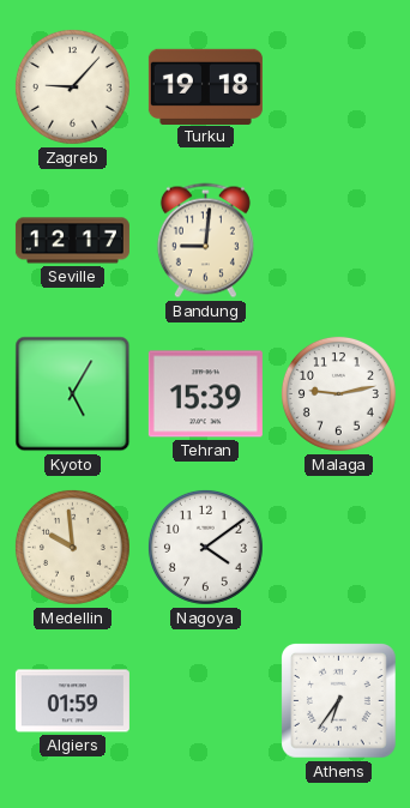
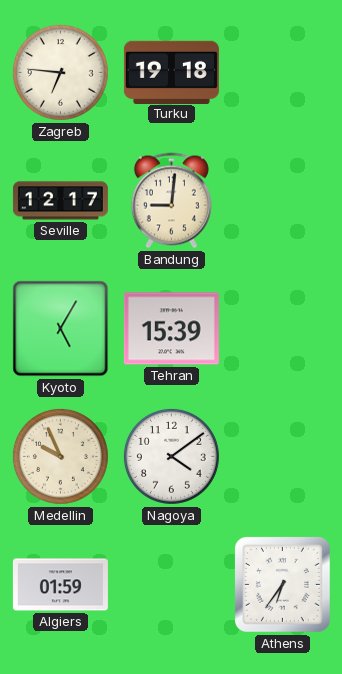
Zagreb: 9:07 -> 6:46 (60, 72)
Malaga: 9:13 -> none (338, 393)
Medellin: 9:59 -> 9:56 (60, 456)
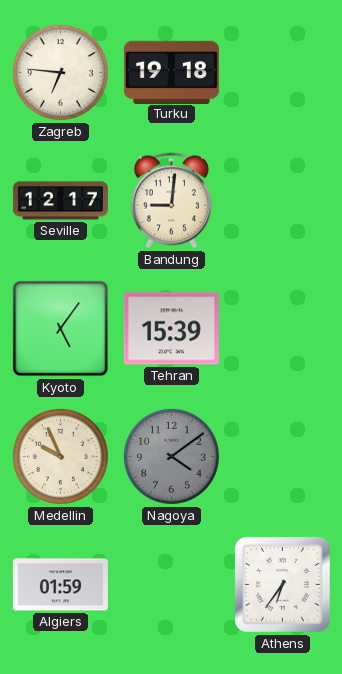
Kyoto: 5:05 -> 5:06 (61, 329)
Nagoya dial: white -> grey (171, 456)
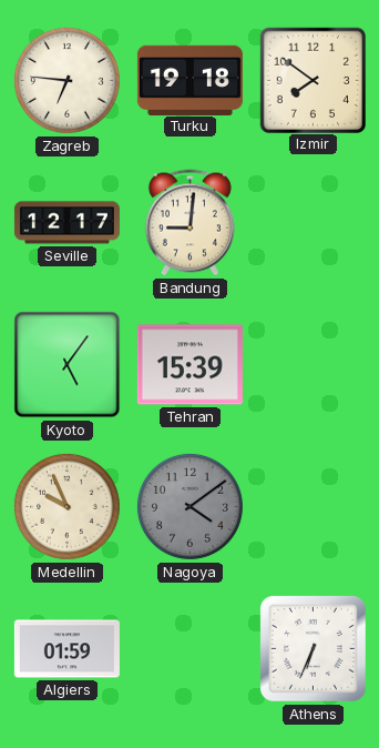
Izmir: none -> 7:51 (313, 80)
Athens: 6:36 -> 6:34 (314, 649)
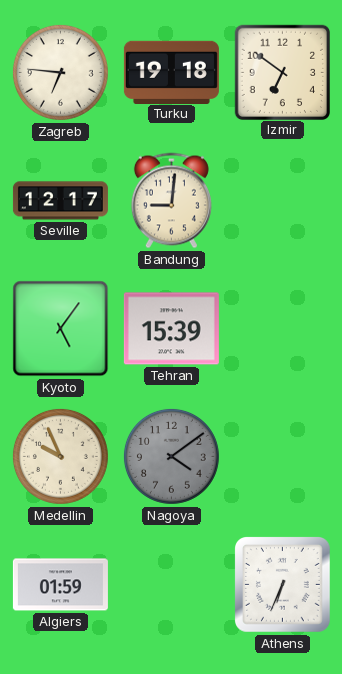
Izmir: 7:51 -> 6:51 (282, 72)
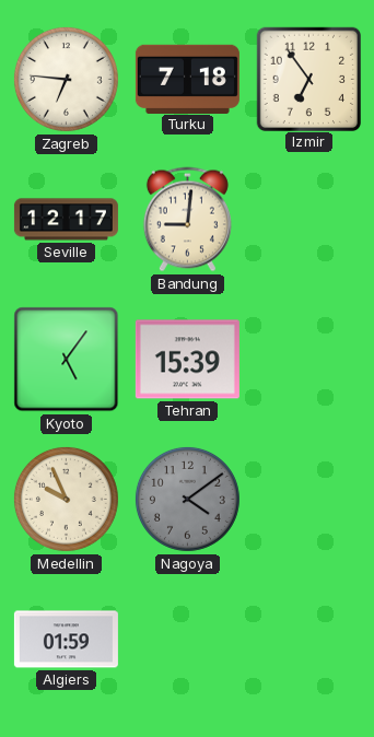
Turku: 19:18 -> 7:18 (187, 79)
Izmir: 6:51 -> 6:54 (308, 79)
Athens: 6:34 -> none (283, 585)
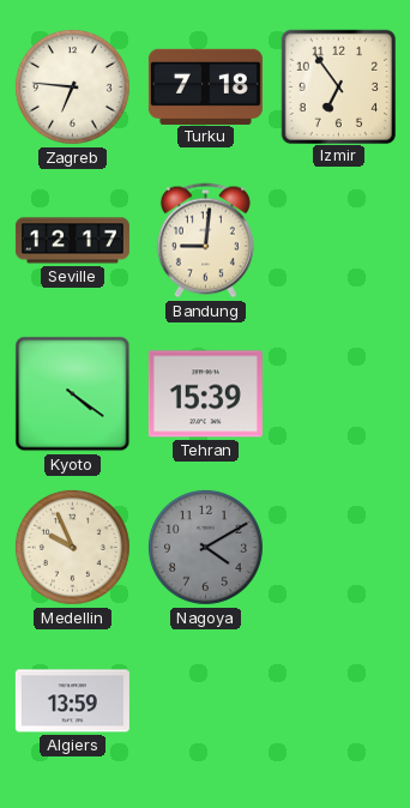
Kyoto: 5:06 -> 4:21 (73, 394)
Nagoya: 4:09 -> 4:10 (205, 547)
Algiers: 01:59 -> 13:59 (72, 701)
